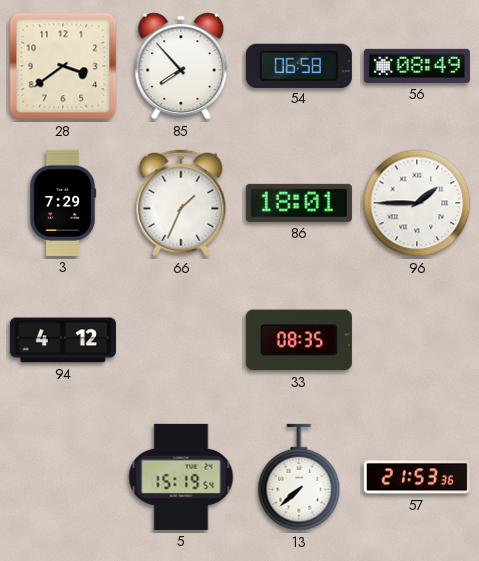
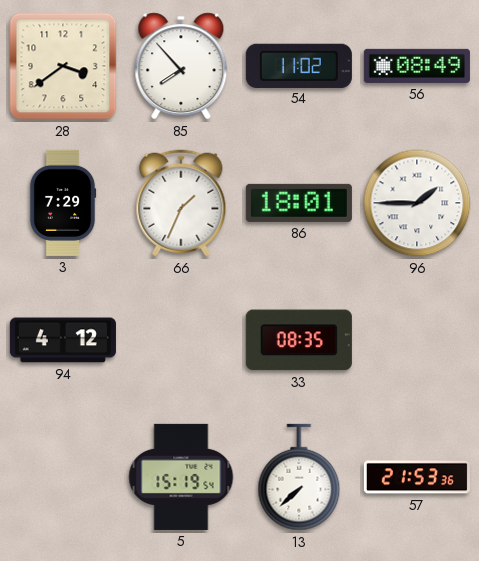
54: 06:58 -> 11:02 (299, 65)
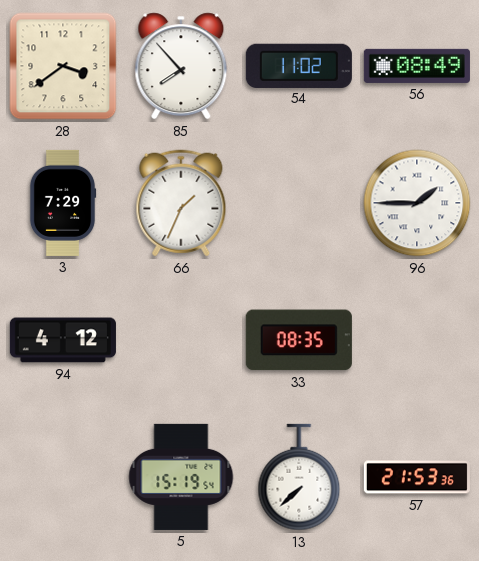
86: 18:01 -> none (299, 203)
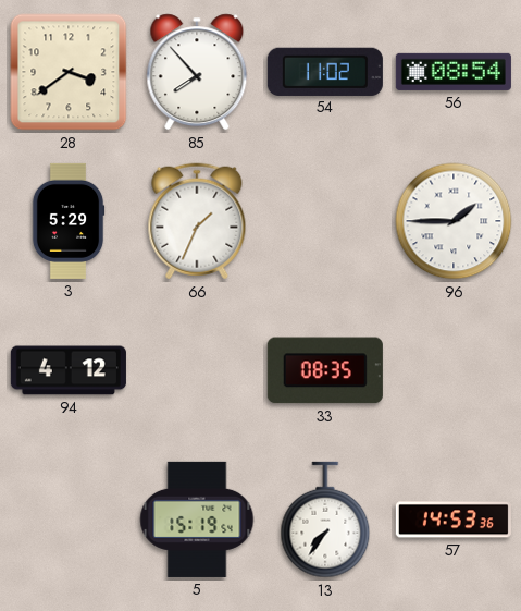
56: 08:49 -> 08:54 (454, 72)
3: 7:29 -> 5:29 (69, 221)
13: 7:38 -> 7:36 (325, 520)
57: 21:53 -> 14:53 (454, 520)
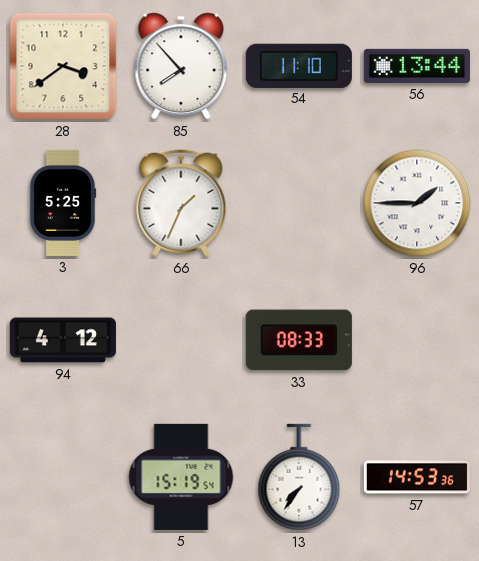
54: 11:02 -> 11:10 (299, 65)
56: 08:54 -> 13:44 (417, 66)
3: 5:29 -> 5:25 (63, 203)
33: 08:35 -> 08:33 (299, 340)
